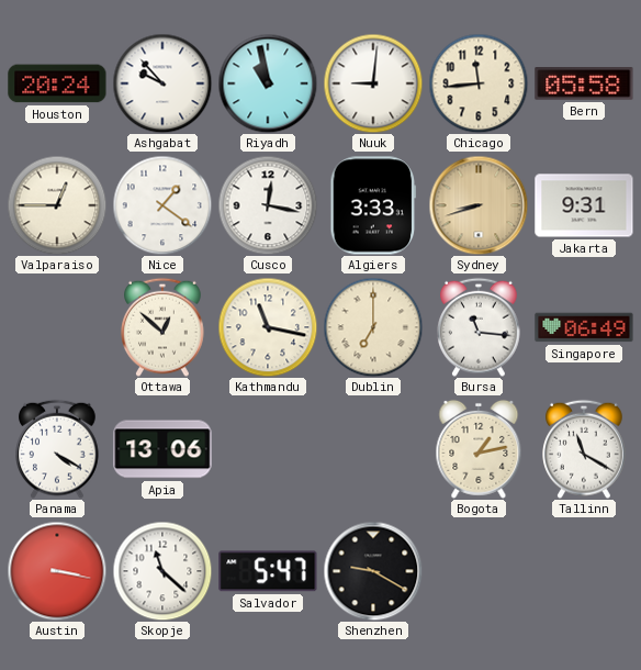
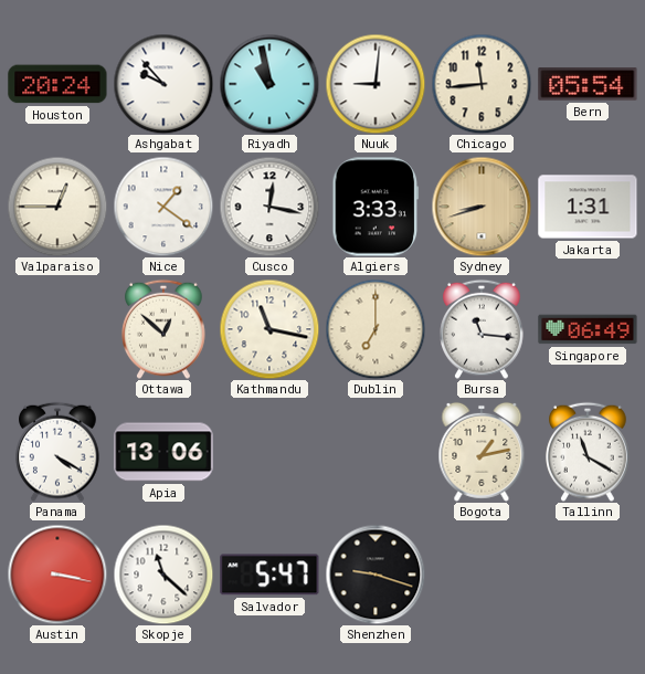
Bern: 05:58 -> 05:54 (588, 84)
Jakarta: 9:31 -> 1:31 (588, 207)
Shenzhen: 9:20 -> 9:18 (376, 575)
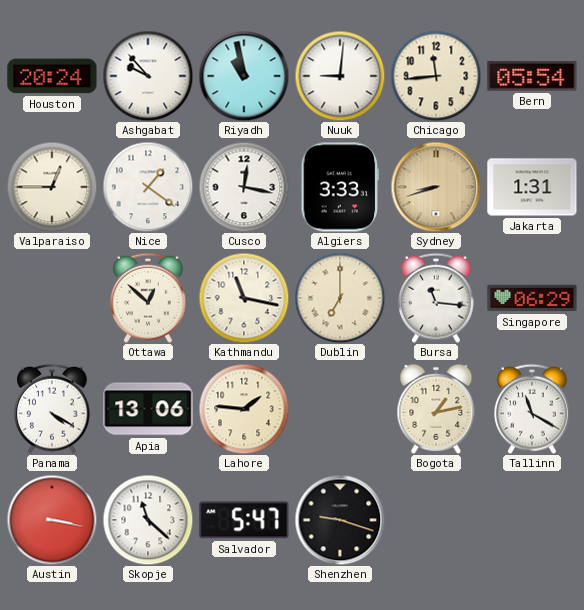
Singapore: 06:49 -> 06:29 (532, 298)
Lahore: none -> 1:46 (244, 409)
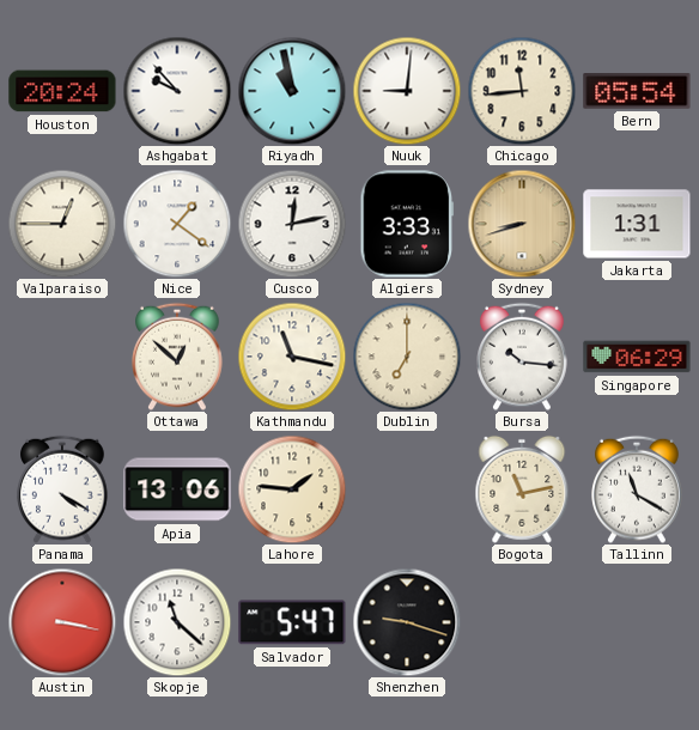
Cusco: 12:17 -> 12:13 (292, 224)
Bursa: 11:16 -> 10:16 (523, 357)
Bogota: 1:13 -> 11:13 (522, 489)
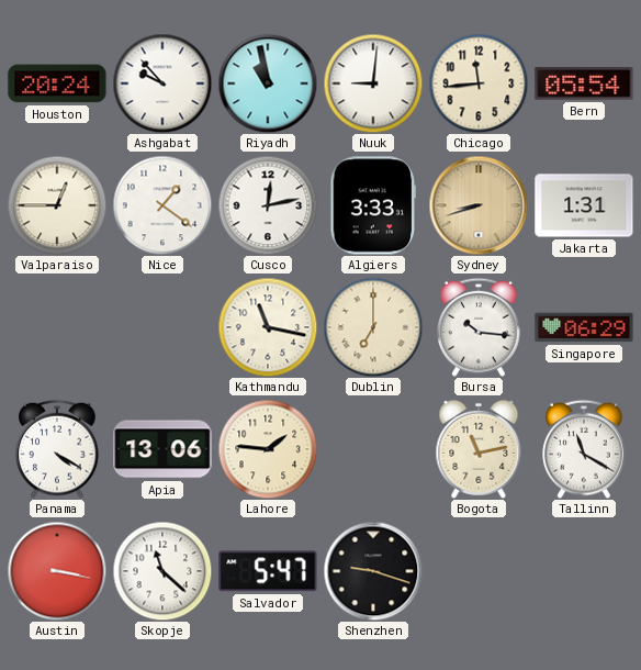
Ottawa: 12:52 -> none (178, 357)
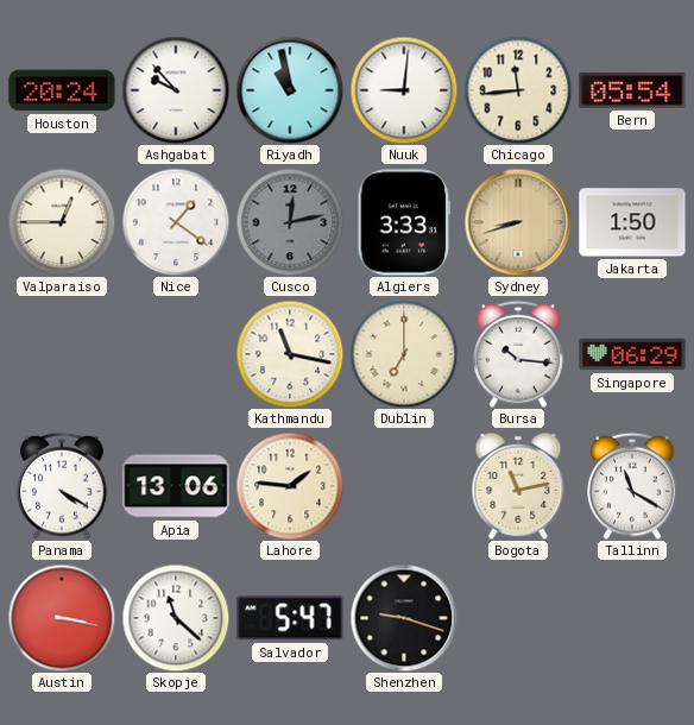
Cusco dial: white -> grey (290, 222)
Jakarta: 1:31 -> 1:50 (632, 222)
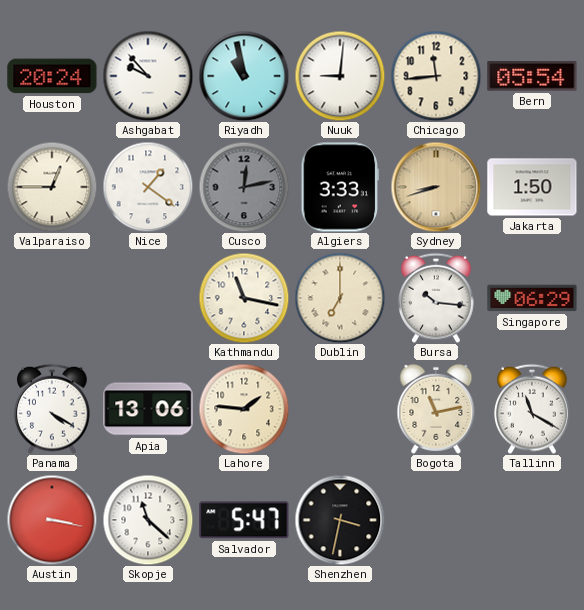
Shenzhen: 9:18 -> 3:32 (340, 520)
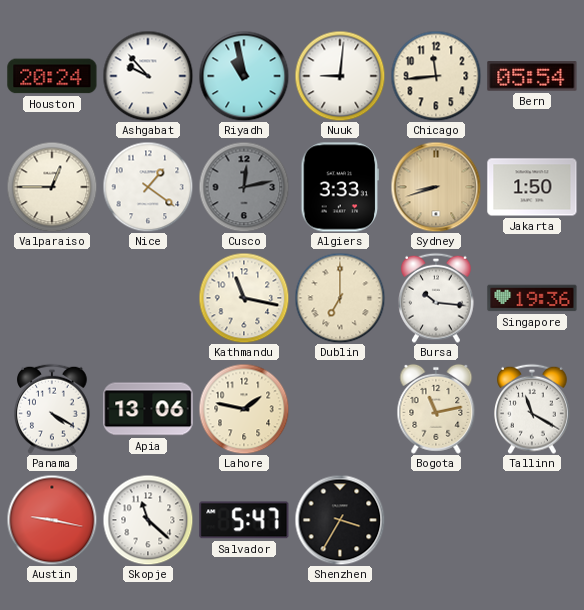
Singapore: 06:29 -> 19:36 (532, 298)
Lahore: 1:46 -> 1:47 (244, 409)
Austin: 3:17 -> 9:17 (52, 520)
Shenzhen: 3:32 -> 3:35 (340, 520)
